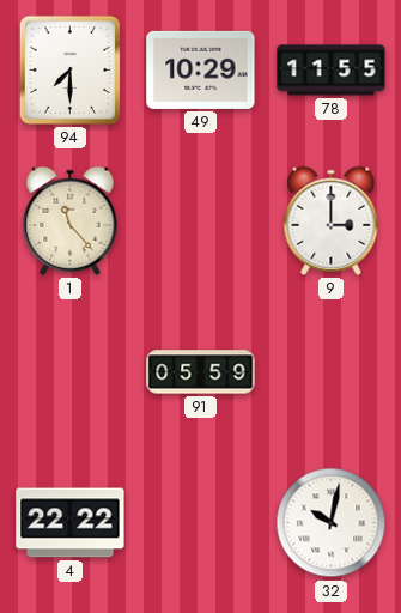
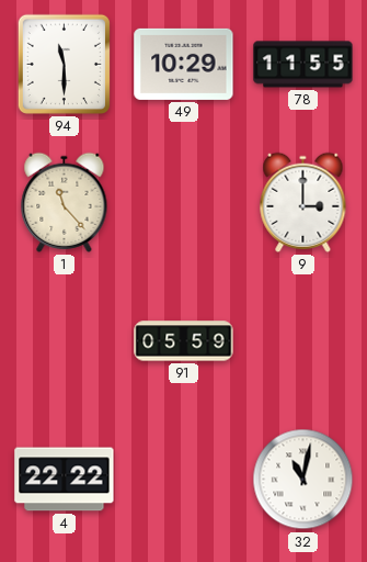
94: 7:30 -> 11:30 (64, 64)
32: 10:02 -> 11:02 (303, 480)
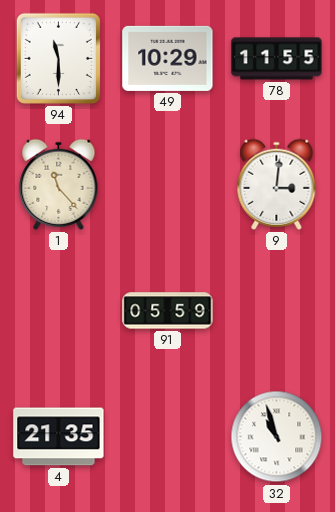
9: 3:00 -> 3:01 (277, 184)
4: 22:22 -> 21:35 (59, 437)
32: 11:02 -> 10:57 (277, 437)
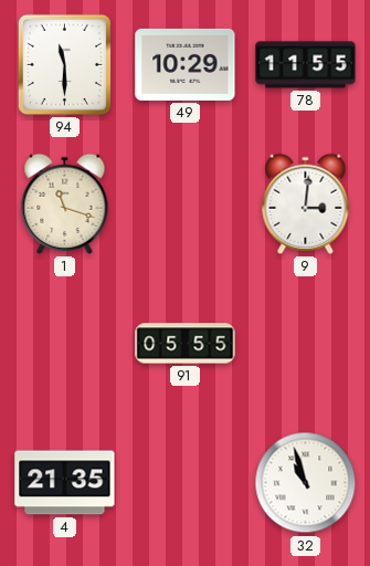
1: 11:23 -> 11:18 (65, 203)
91: 05:59 -> 05:55 (186, 344)
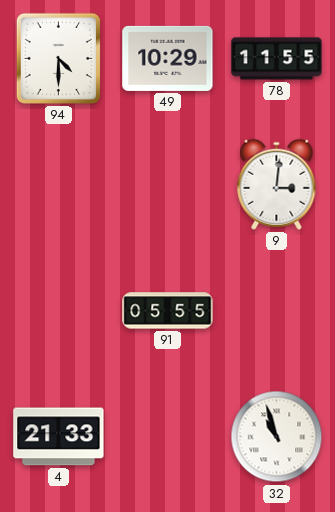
94: 11:30 -> 4:30 (58, 58)
1: 11:18 -> none (65, 203)
4: 21:35 -> 21:33 (59, 437)
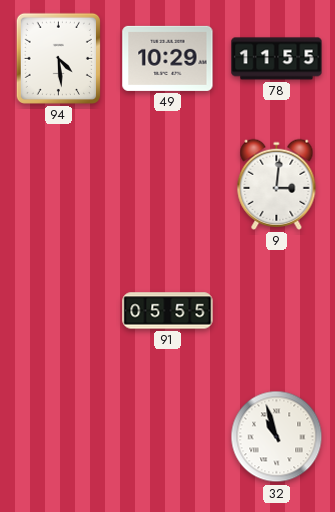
94: 4:30 -> 4:29 (58, 58)
4: 21:33 -> none (59, 437)
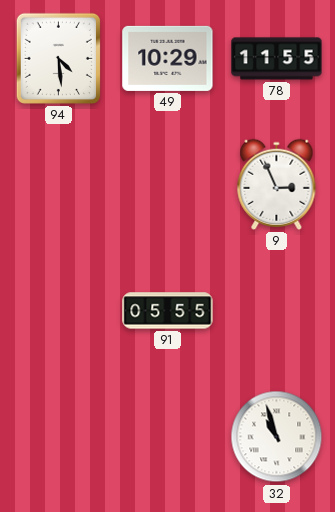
9: 3:01 -> 2:56 (277, 184)
